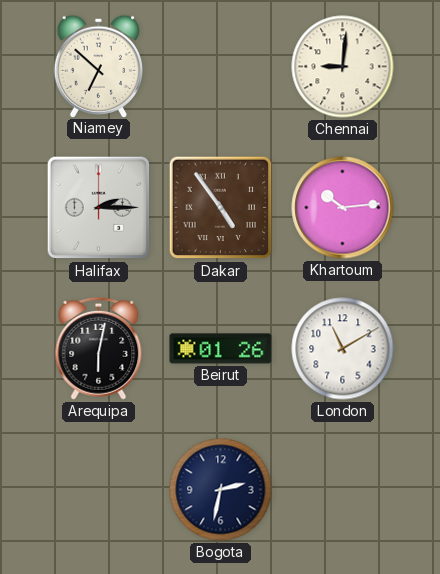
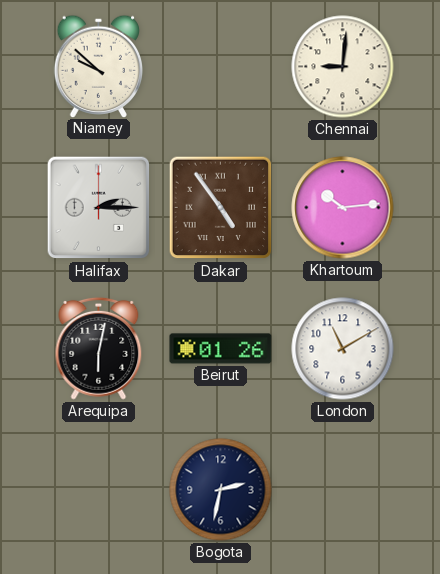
Niamey: 6:52 -> 9:52 (98, 66)
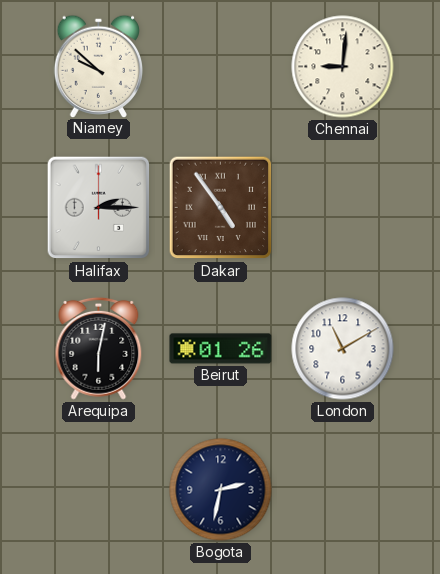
Khartoum: 10:14 -> none (343, 208)
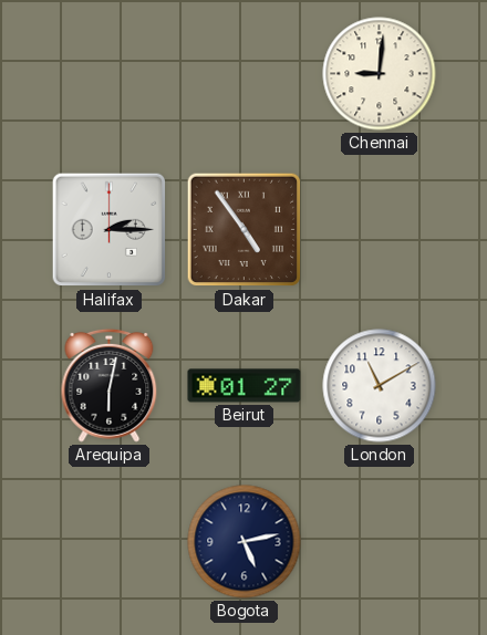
Niamey: 9:52 -> none (98, 66)
Beirut: 01:26 -> 01:27 (245, 386)
Bogota: 2:32 -> 5:13 (245, 542)
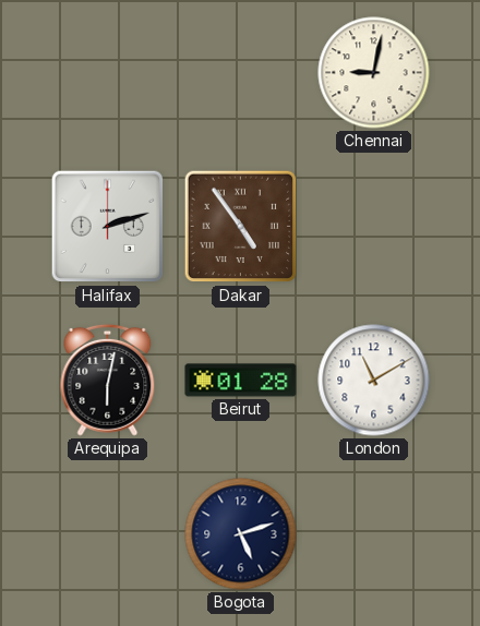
Chennai: 9:01 -> 9:02 (374, 73)
Halifax: 2:15 -> 2:12 (108, 227)
Beirut: 01:27 -> 01:28 (241, 381)
Bogota: 5:13 -> 5:12 (241, 534)
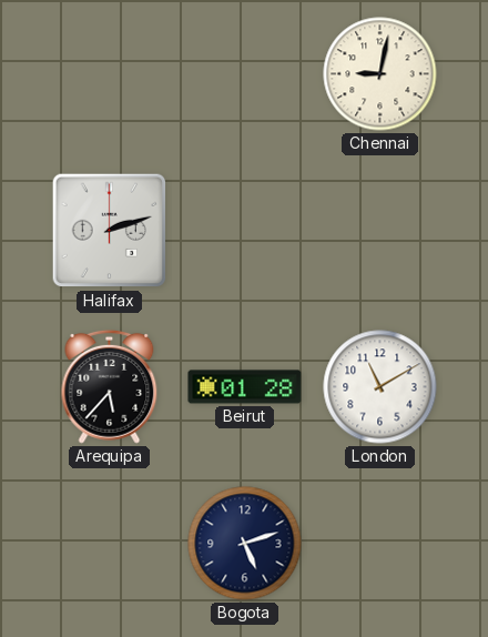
Dakar: 4:54 -> none (241, 227)
Arequipa: 6:02 -> 5:37 (110, 386)
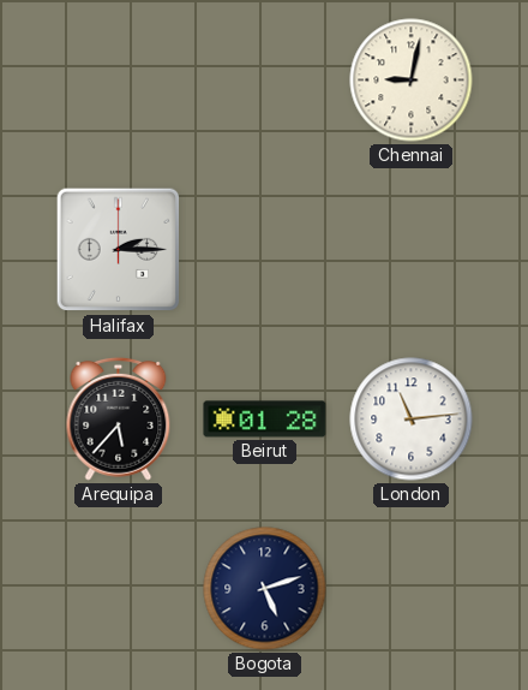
Halifax: 2:12 -> 2:15 (119, 250)
London: 11:10 -> 11:14 (412, 420)
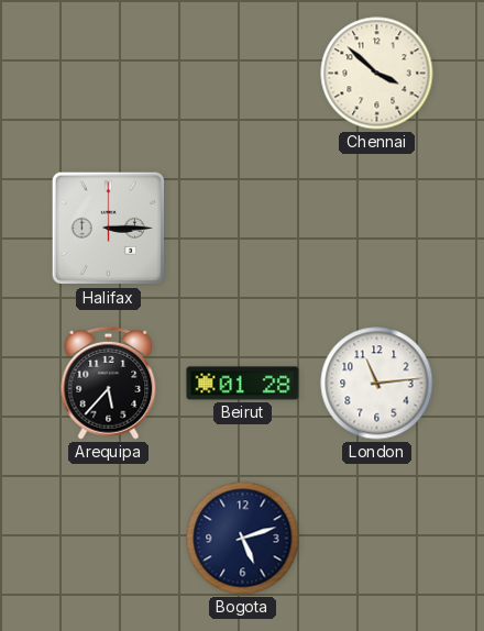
Chennai: 9:02 -> 3:52 (377, 74)
Halifax: 2:15 -> 3:15 (109, 229)
